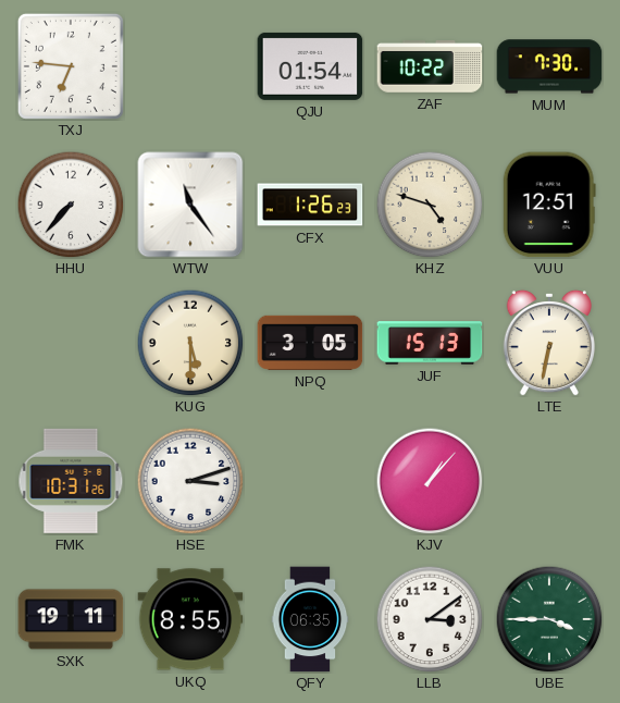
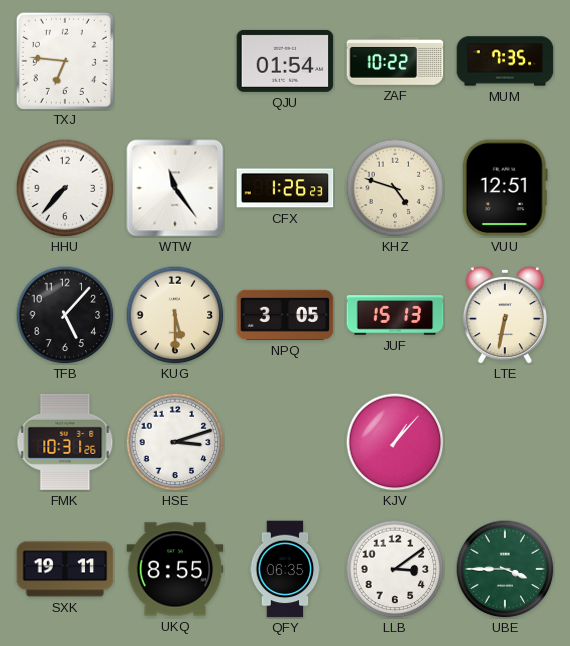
MUM: 7:30 -> 7:35 (505, 61)
TFB: none -> 5:07 (65, 315)
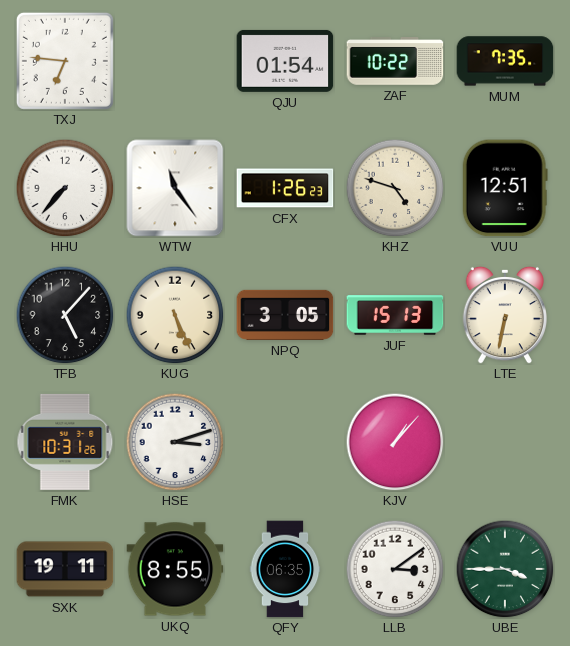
KUG: 5:30 -> 5:26 (175, 315)
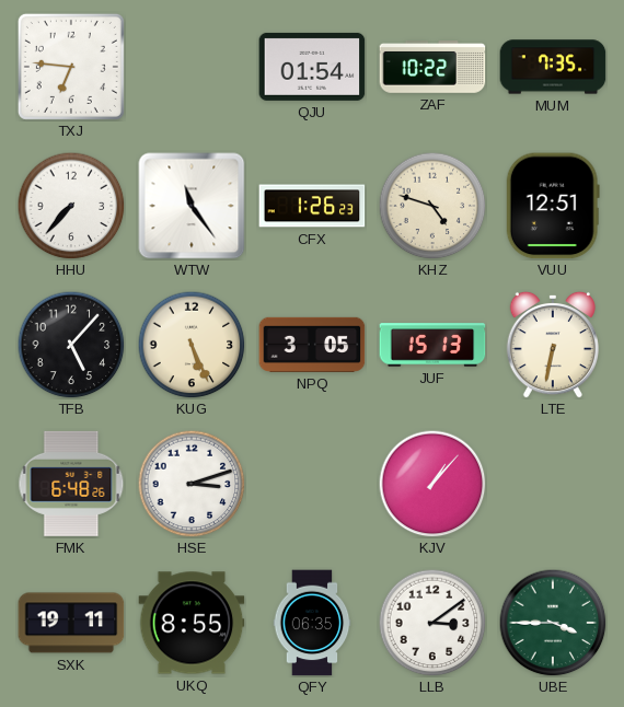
FMK: 10:31 -> 6:48 (71, 484)
